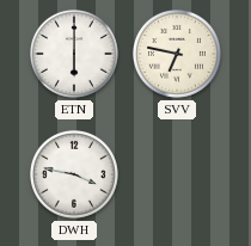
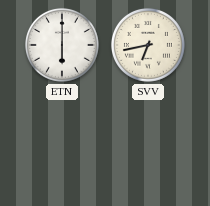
SVV: 6:47 -> 6:43 (148, 45)
DWH: 3:47 -> none (74, 174)
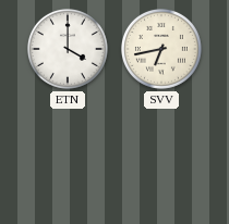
ETN: 6:00 -> 4:00 (68, 49)
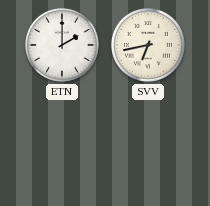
ETN: 4:00 -> 2:00 (62, 45)
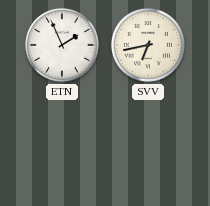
ETN: 2:00 -> 1:56 (62, 45)
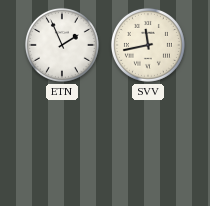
SVV: 6:43 -> 11:43 (148, 45)
